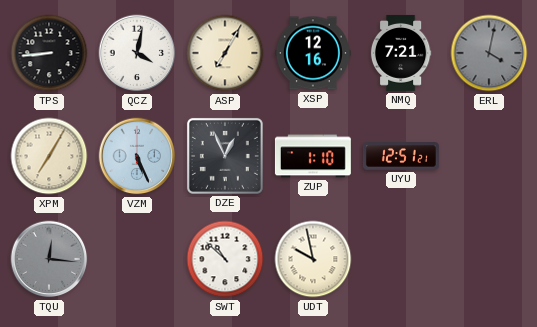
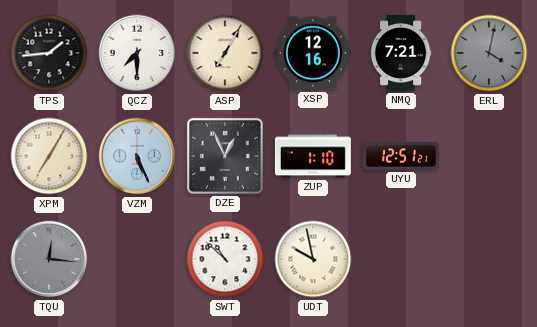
TPS: 8:44 -> 1:44 (49, 53)
QCZ: 4:02 -> 7:30 (137, 53)
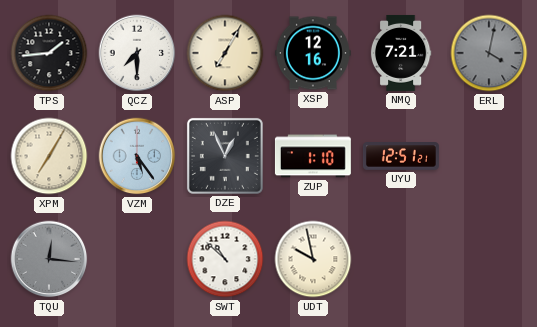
VZM: 5:26 -> 5:24 (137, 156)
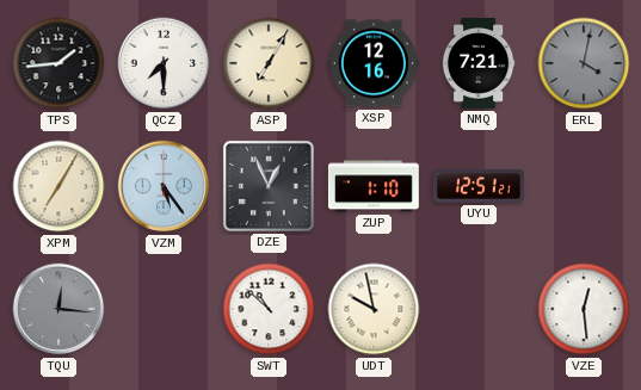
VZE: none -> 12:29 (584, 309)
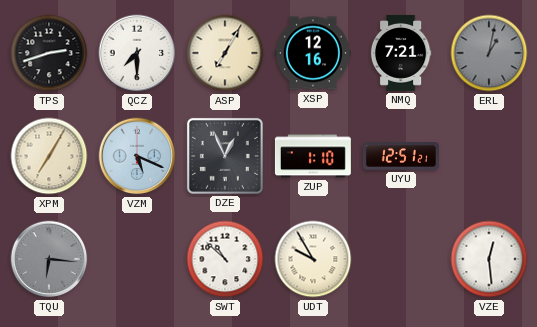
TPS: 1:44 -> 2:42 (49, 53)
ERL: 4:02 -> 1:02 (489, 53)
VZM: 5:24 -> 5:19 (137, 156)
TQU: 12:16 -> 6:16 (49, 259)
UDT: 9:58 -> 9:55 (313, 259)
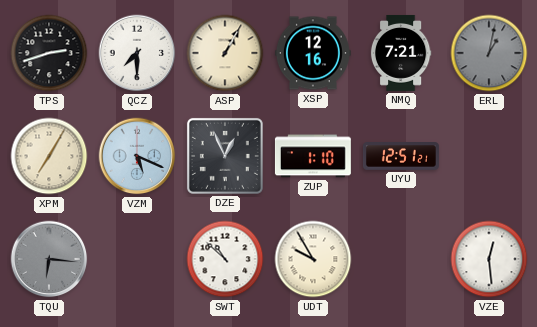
ASP: 7:05 -> 1:05 (225, 53)
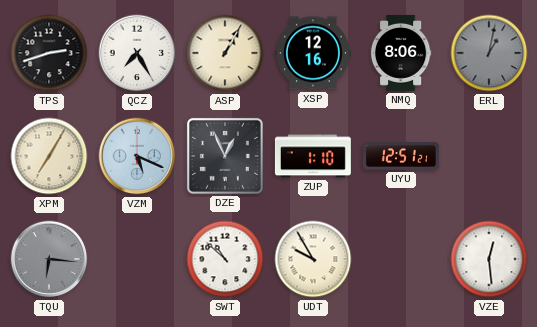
QCZ: 7:30 -> 7:25 (137, 53)
NMQ: 7:21 -> 8:06 (401, 53)
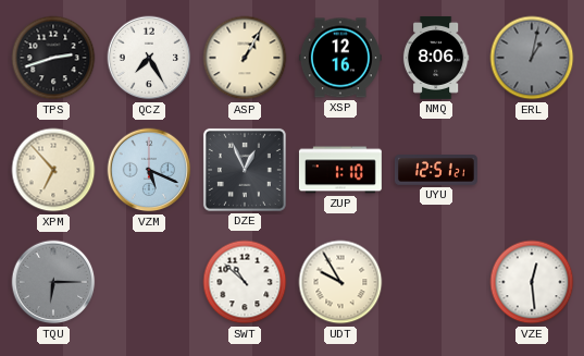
XPM: 7:05 -> 6:53 (53, 170)
TQU: 6:16 -> 6:15 (53, 282)
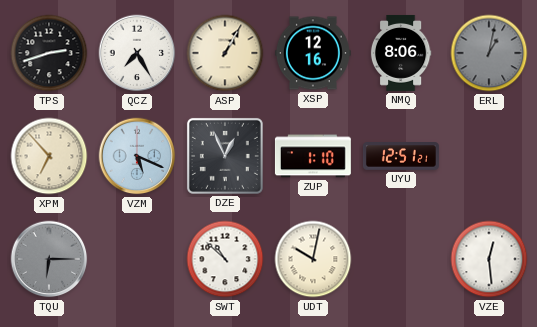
UDT: 9:55 -> 10:02 (313, 259)
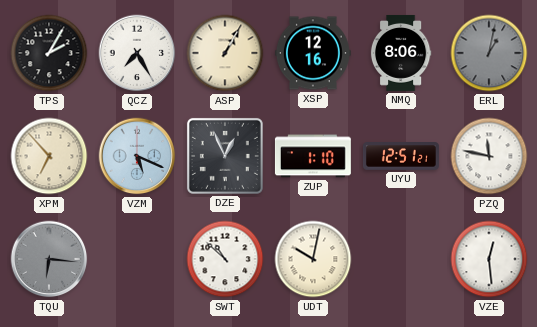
TPS: 2:42 -> 2:05 (49, 53)
PZQ: none -> 11:47 (489, 156)
TQU: 6:15 -> 6:16 (49, 259)
